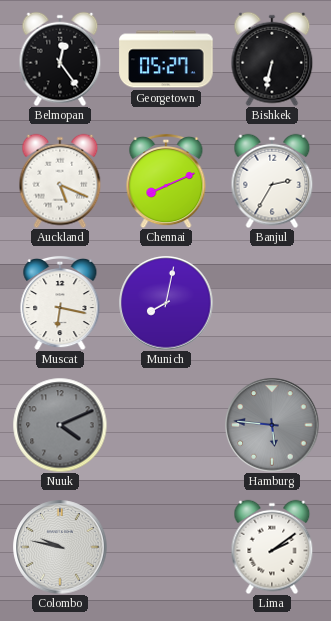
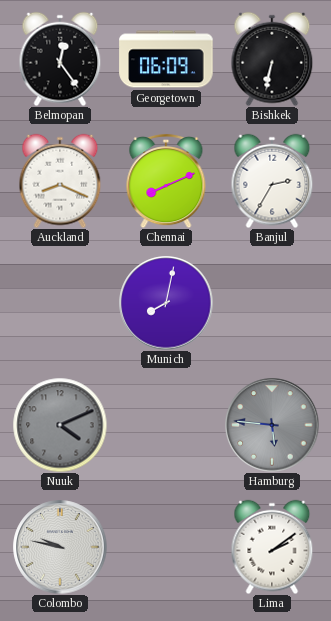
Georgetown: 05:27 -> 06:09 (166, 59)
Auckland: 5:19 -> 8:19 (60, 181)
Muscat: 6:17 -> none (60, 303)
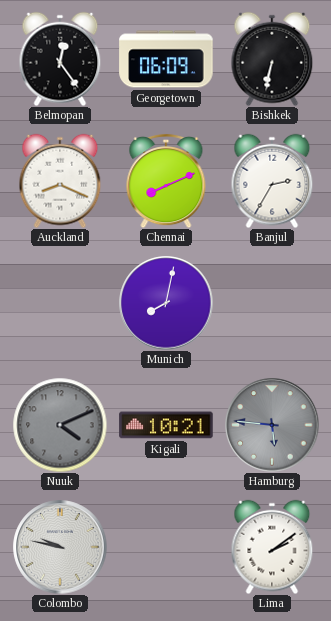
Kigali: none -> 10:21 (166, 425)
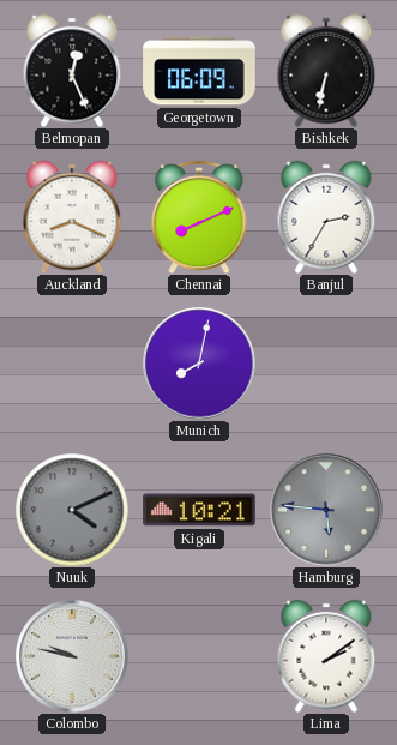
Belmopan: 12:24 -> 12:26 (72, 71)
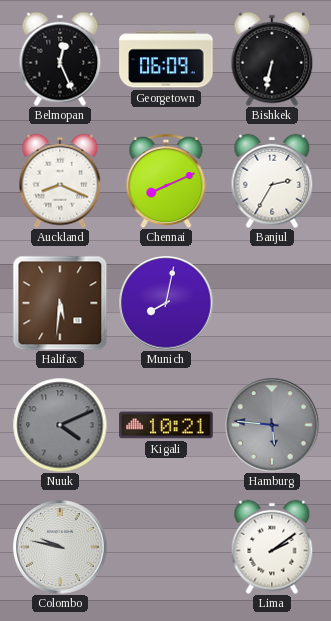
Halifax: none -> 5:31 (60, 303)
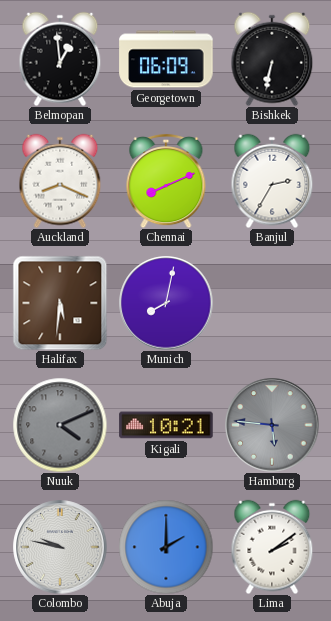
Belmopan: 12:26 -> 12:59 (60, 59)
Abuja: none -> 2:00 (166, 547)
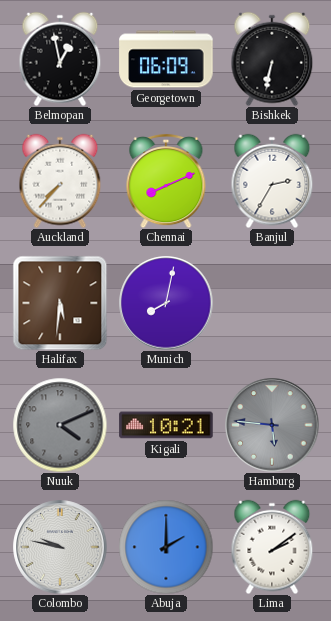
Belmopan: 12:59 -> 12:58 (60, 59)
Auckland: 8:19 -> 7:37 (60, 181)
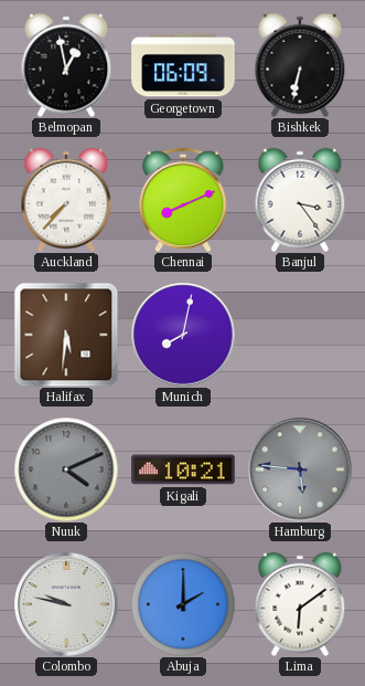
Banjul: 2:35 -> 3:24 (300, 200)
Lima: 2:09 -> 6:09 (300, 604)
